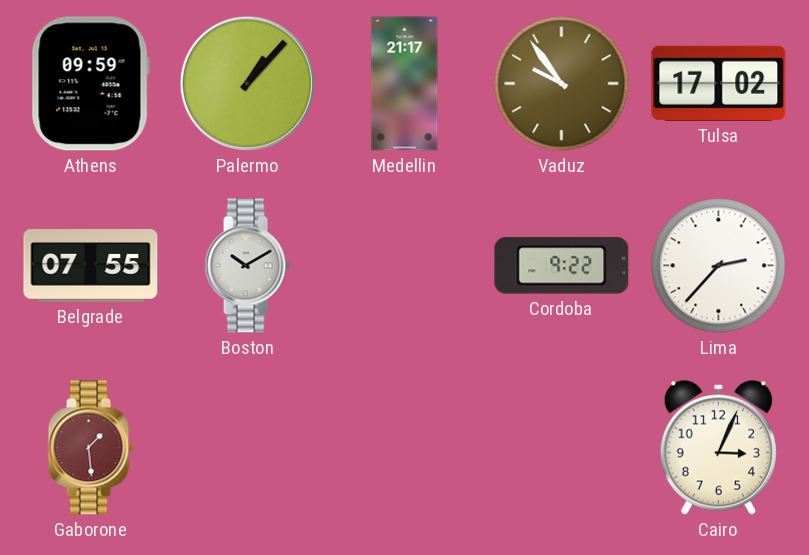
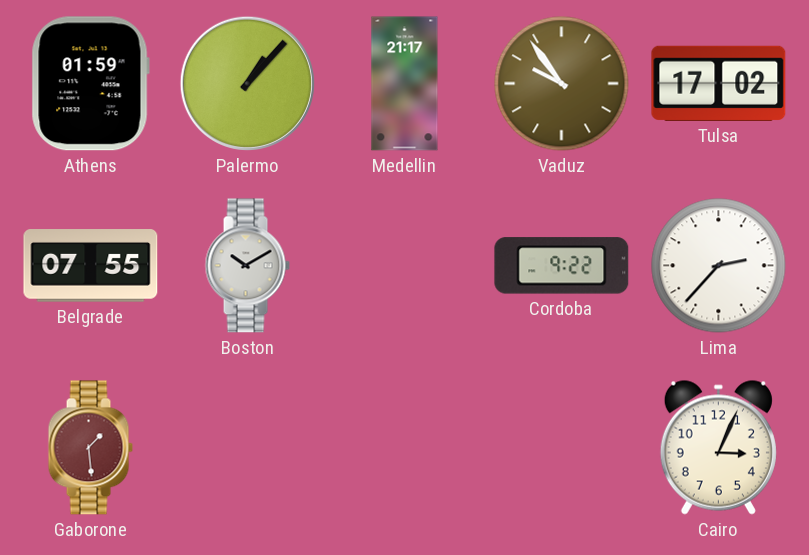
Athens: 09:59 -> 01:59 (90, 84)
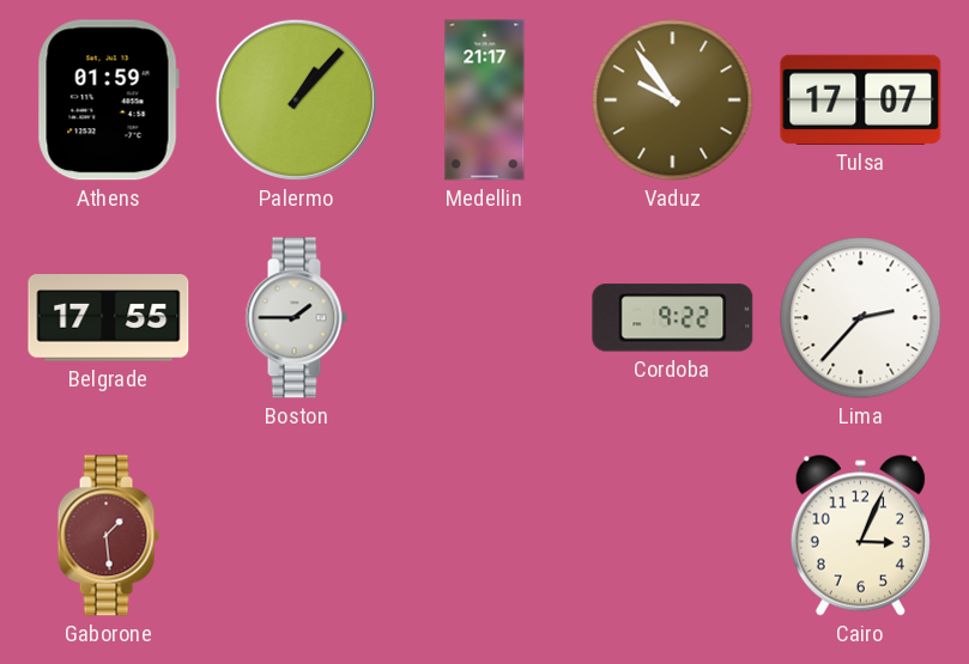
Tulsa: 17:02 -> 17:07 (861, 99)
Belgrade: 07:55 -> 17:55 (109, 318)
Boston: 10:10 -> 1:45 (296, 318)
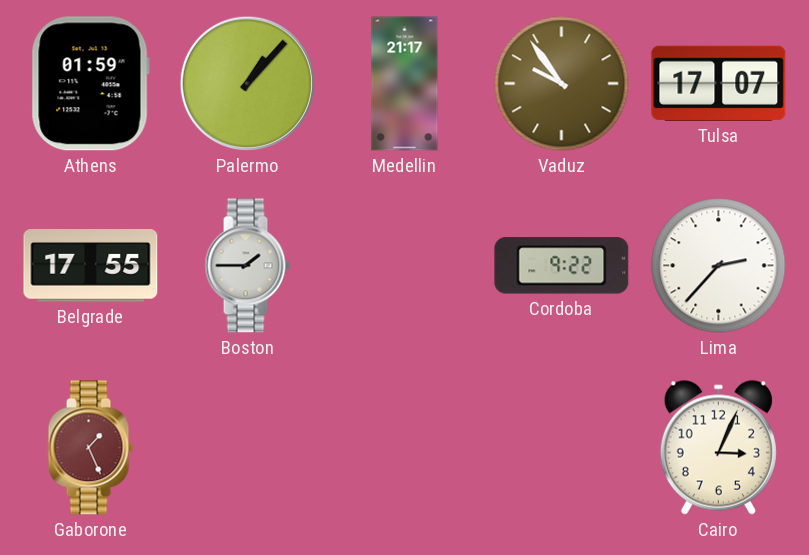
Gaborone: 1:29 -> 1:26 (90, 448)
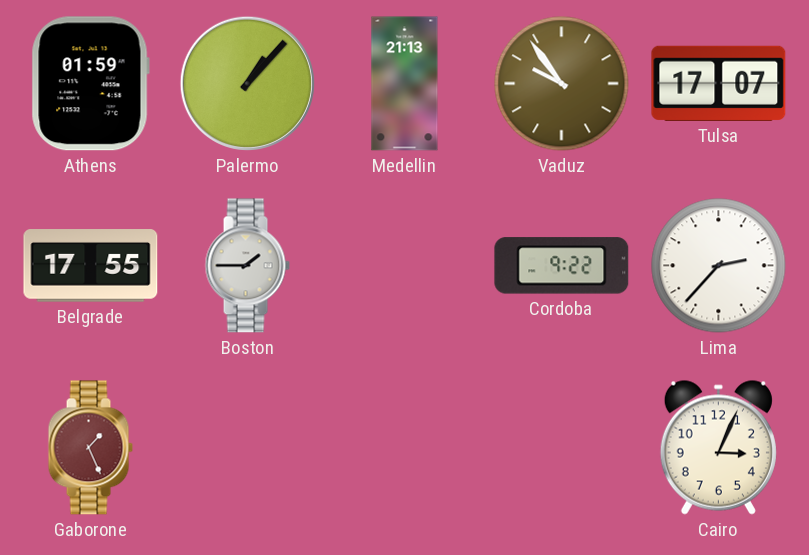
Medellin: 21:17 -> 21:13 (405, 84)
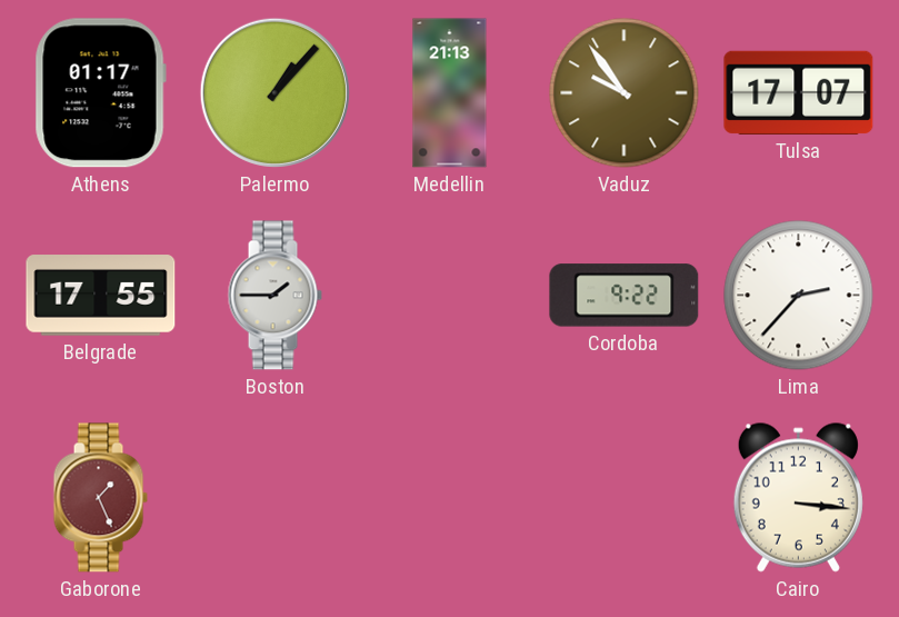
Athens: 01:59 -> 01:17 (100, 93)
Cairo: 3:04 -> 3:16 (798, 497)
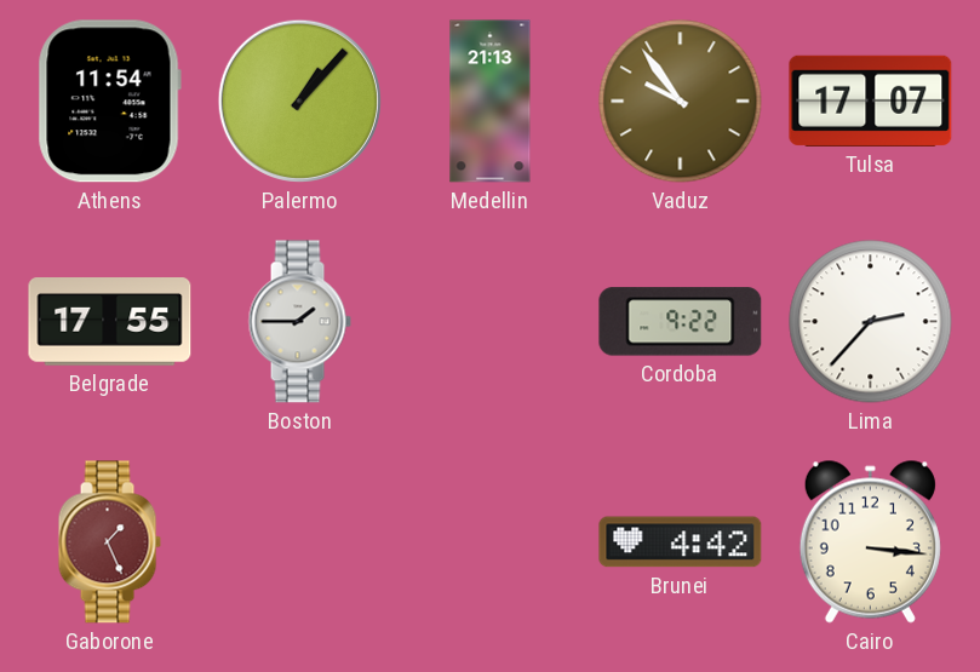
Athens: 01:17 -> 11:54 (109, 102)
Brunei: none -> 4:42 (681, 542)
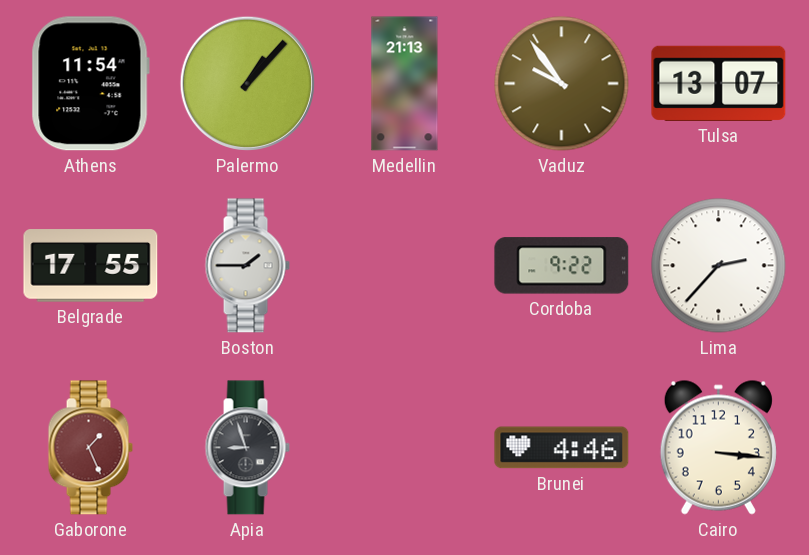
Tulsa: 17:07 -> 13:07 (719, 83)
Apia: none -> 8:57 (247, 448)
Brunei: 4:42 -> 4:46 (562, 448)
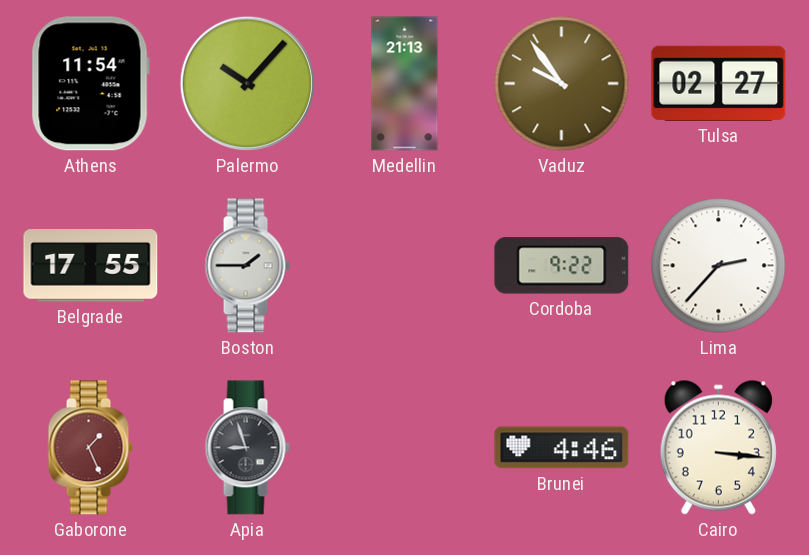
Palermo: 1:07 -> 10:07 (247, 83)
Tulsa: 13:07 -> 02:27 (719, 83)
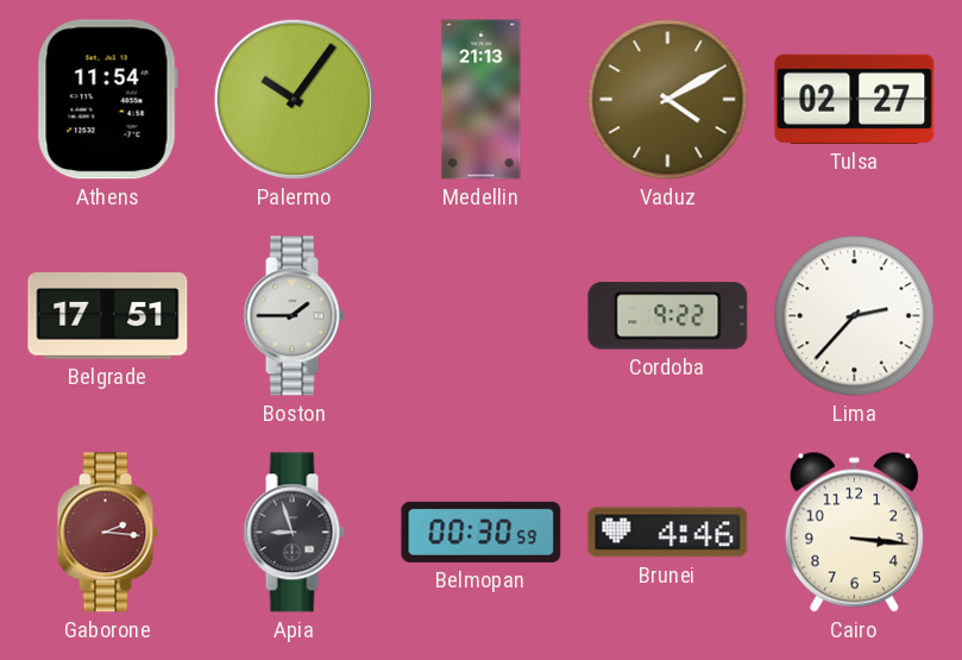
Palermo: 10:07 -> 10:06 (294, 99)
Vaduz: 9:54 -> 4:10 (668, 100)
Belgrade: 17:55 -> 17:51 (108, 316)
Gaborone: 1:26 -> 2:16 (107, 533)
Belmopan: none -> 00:30 (482, 532)
